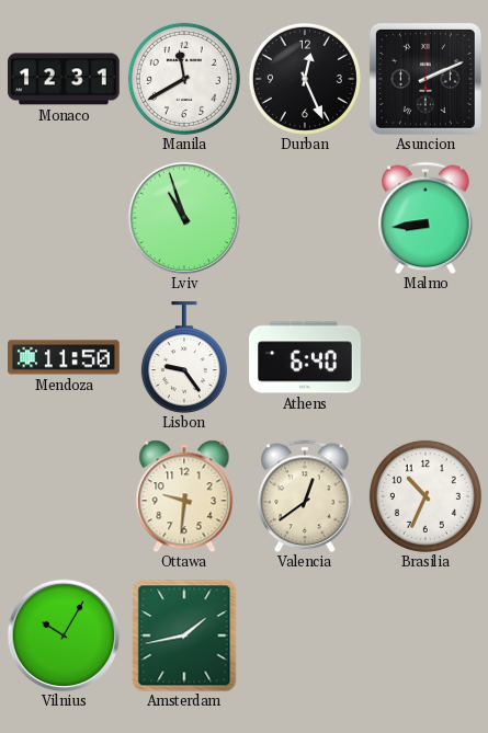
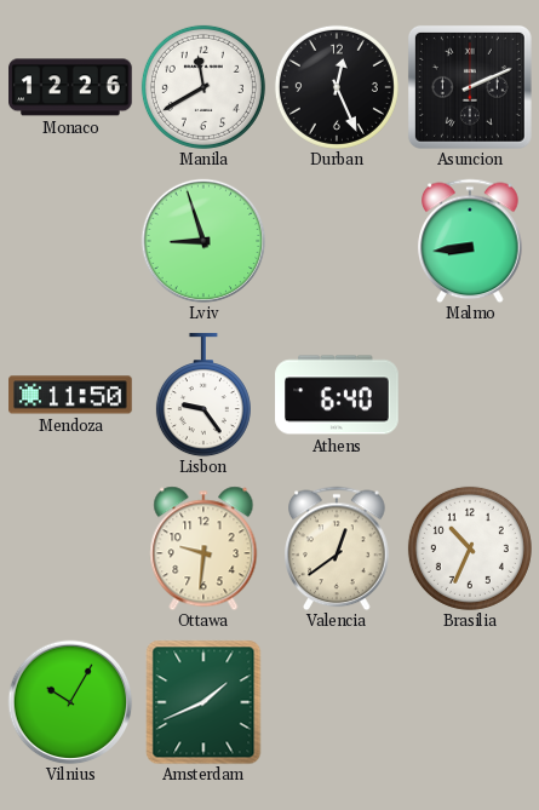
Monaco: 12:31 -> 12:26 (70, 87)
Lviv: 10:57 -> 8:57 (203, 241)
Amsterdam: 1:43 -> 1:41 (203, 702)
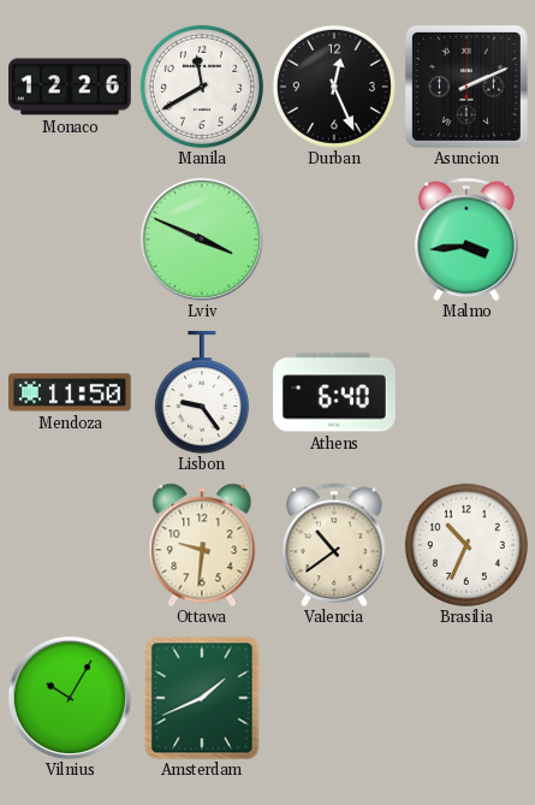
Lviv: 8:57 -> 3:49 (202, 239)
Malmo: 8:44 -> 3:44 (466, 239)
Valencia: 12:39 -> 10:39 (334, 545)
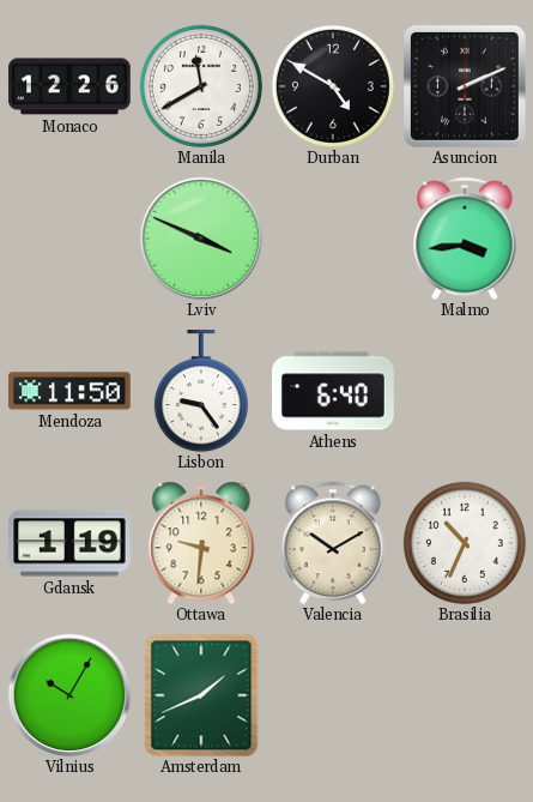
Durban: 12:26 -> 4:50 (333, 86)
Gdansk: none -> 1:19 (69, 543)
Valencia: 10:39 -> 10:10 (333, 543)
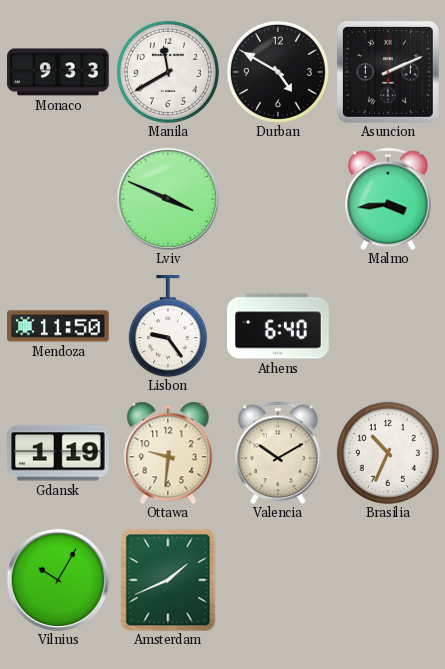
Monaco: 12:26 -> 9:33 (58, 72)
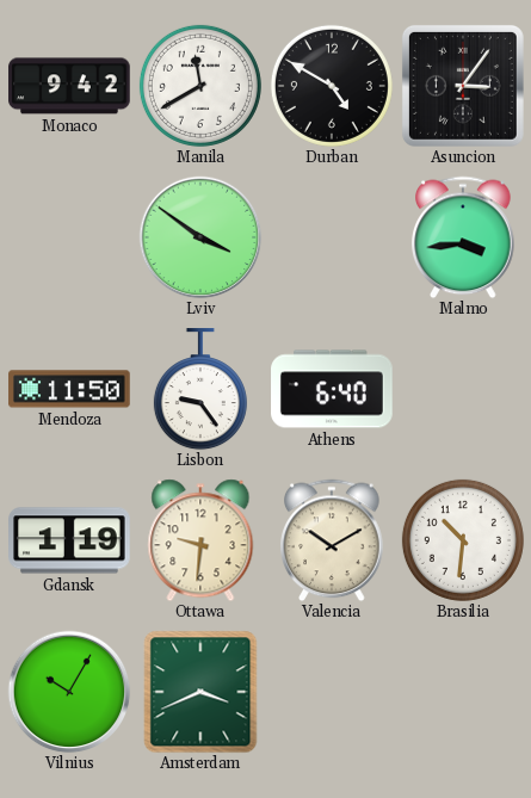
Monaco: 9:33 -> 9:42 (69, 86)
Asuncion: 2:11 -> 3:06 (463, 86)
Lviv: 3:49 -> 3:51 (200, 237)
Brasilia: 10:34 -> 10:31 (463, 540)
Amsterdam: 1:41 -> 3:41 (200, 692)
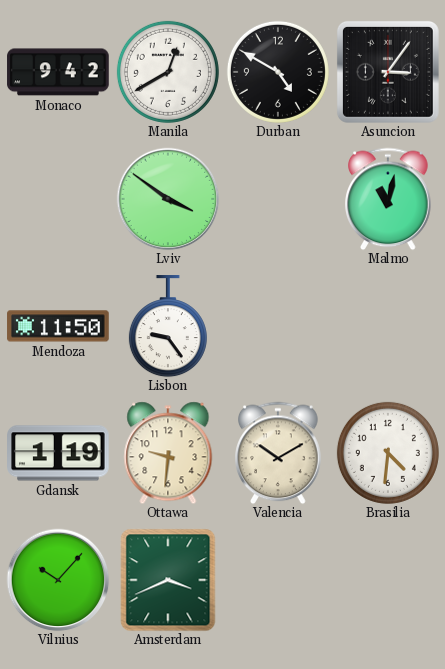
Manila: 11:40 -> 12:40 (168, 72)
Malmo: 3:44 -> 11:02 (388, 199)
Athens: 6:40 -> none (332, 389)
Brasilia: 10:31 -> 4:31 (388, 453)
Vilnius: 10:05 -> 10:07 (58, 580)
